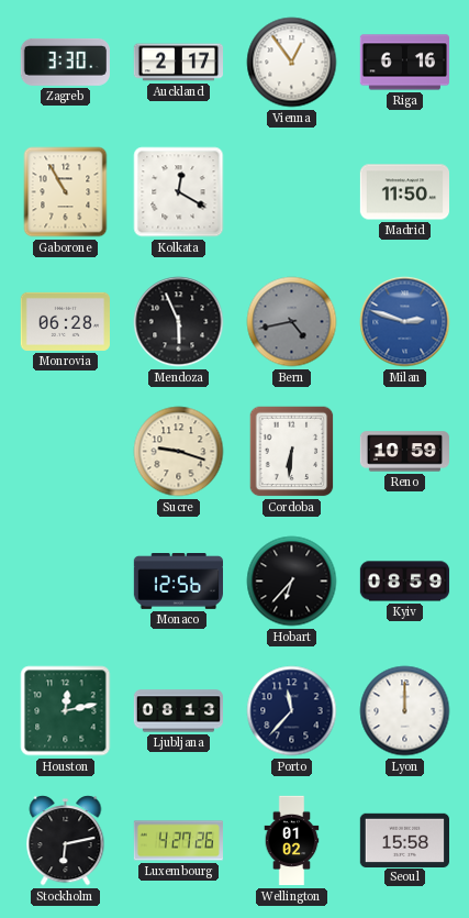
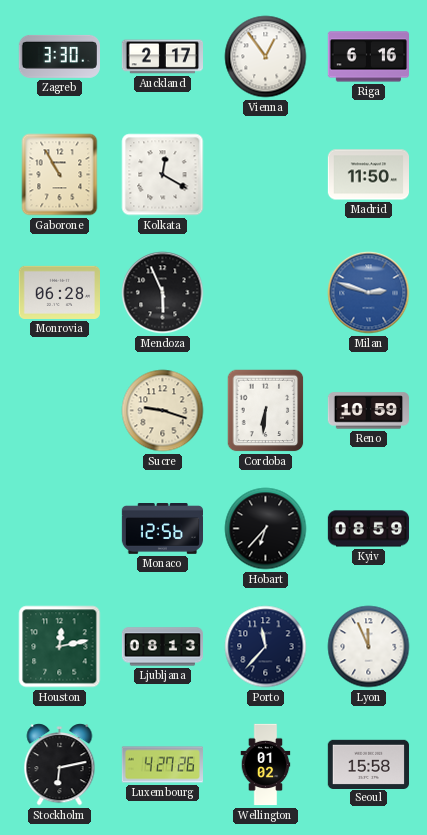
Bern: 4:43 -> none (292, 322)
Lyon: 12:00 -> 11:56 (369, 647)
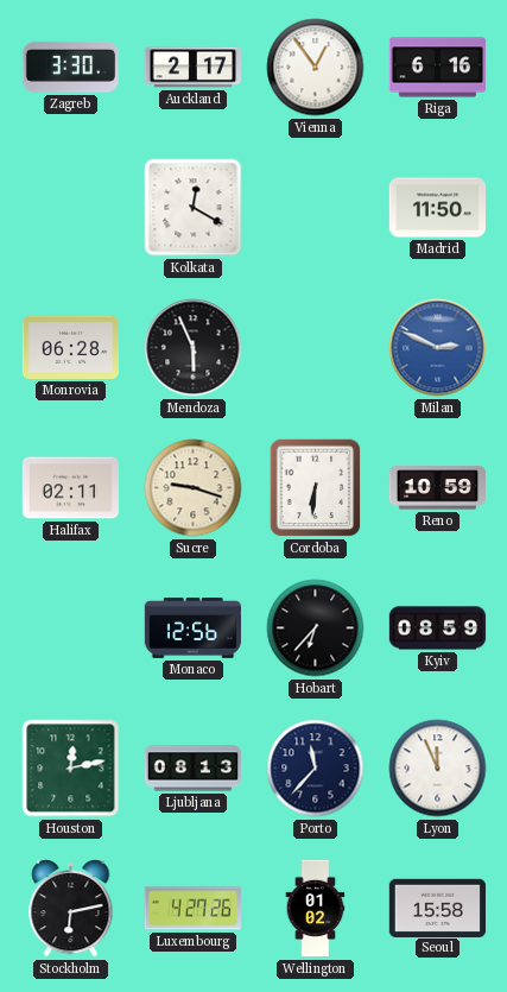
Gaborone: 10:55 -> none (60, 175)
Milan: 2:48 -> 2:49 (438, 348)
Halifax: none -> 02:11 (70, 488)
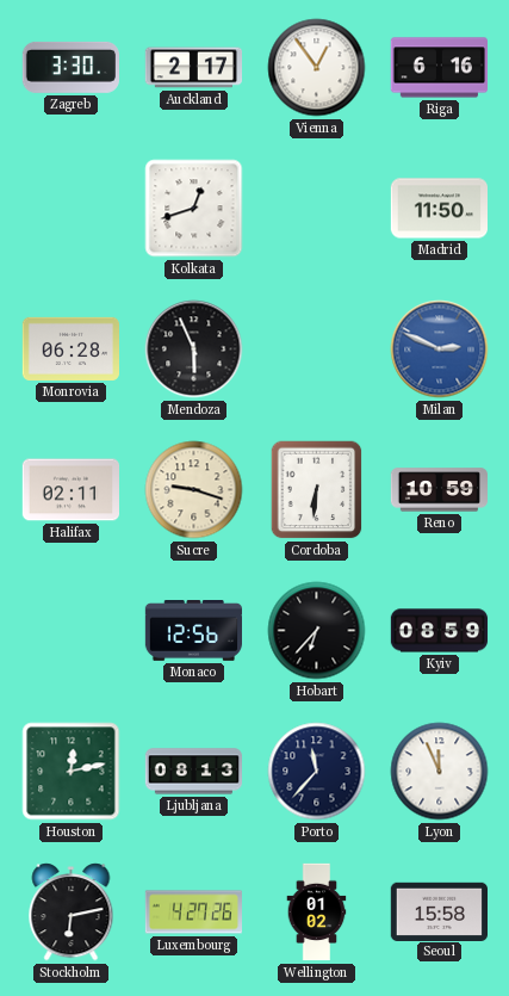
Kolkata: 12:20 -> 12:42 (194, 209)
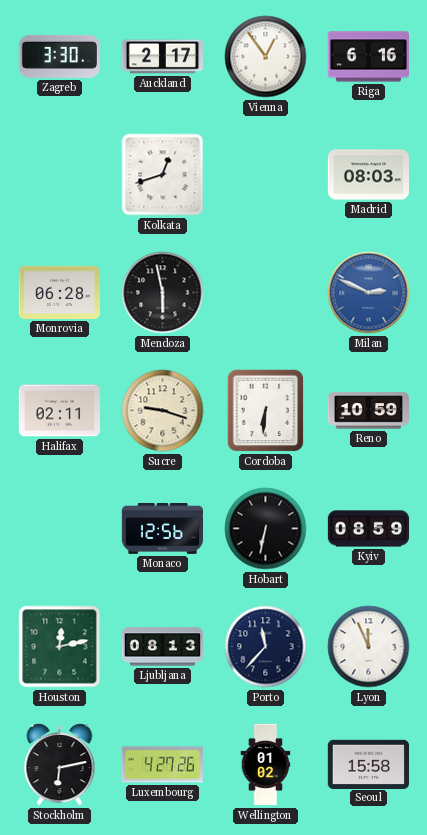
Madrid: 11:50 -> 08:03 (368, 175)
Mendoza: 5:56 -> 5:58 (163, 293)
Hobart: 6:37 -> 6:32 (266, 529)
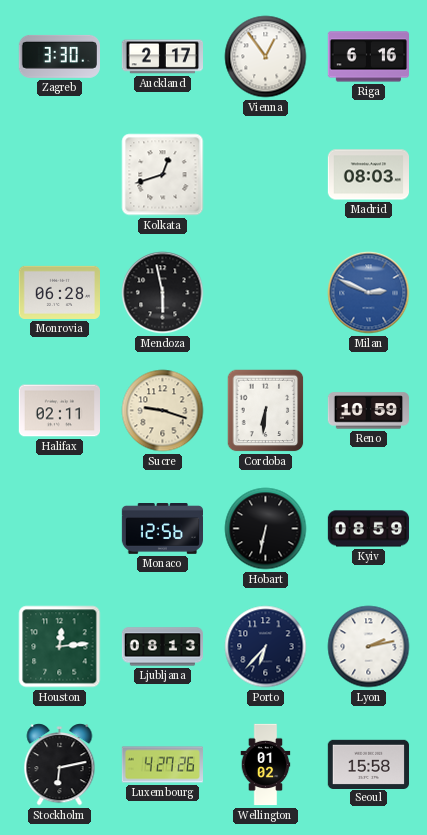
Houston: 12:13 -> 12:14 (60, 647)
Porto: 11:37 -> 6:37 (266, 647)
Lyon: 11:56 -> 2:13 (369, 647)
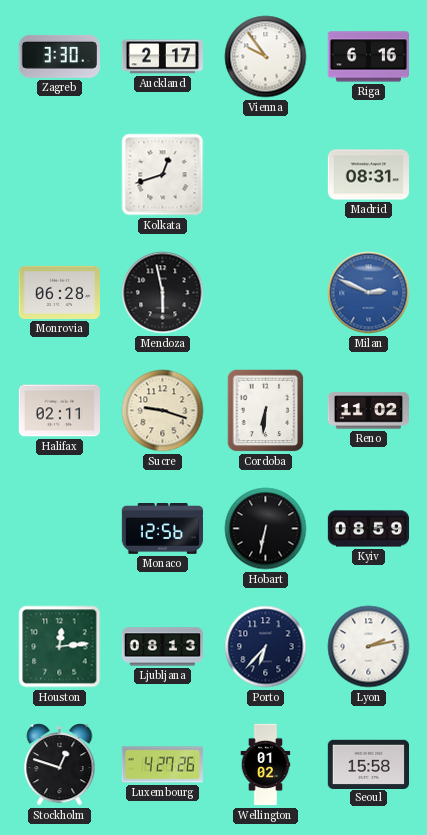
Vienna: 12:54 -> 9:54 (266, 57)
Madrid: 08:03 -> 08:31 (368, 175)
Reno: 10:59 -> 11:02 (368, 411)
Stockholm: 6:13 -> 12:48 (60, 765)
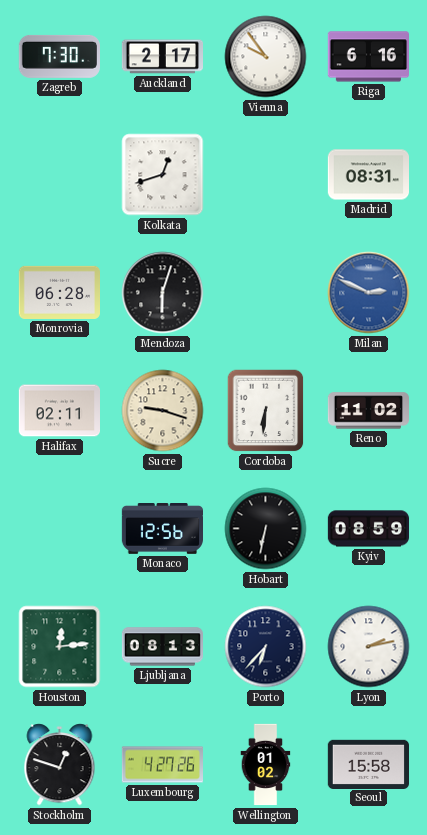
Zagreb: 3:30 -> 7:30 (59, 56)
Mendoza: 5:58 -> 6:03 (163, 293)
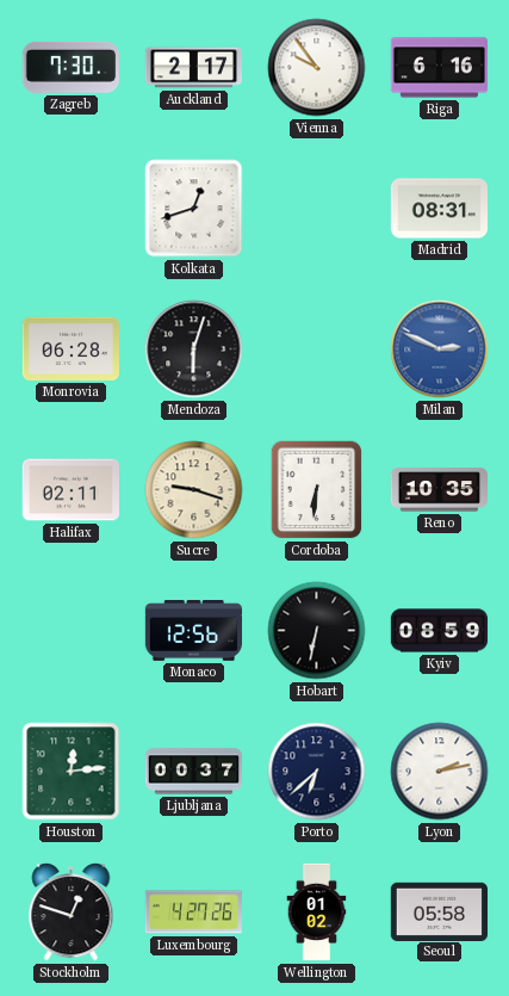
Reno: 11:02 -> 10:35 (439, 490)
Ljubljana: 08:13 -> 00:37 (193, 772)
Porto: 6:37 -> 6:38 (317, 772)
Seoul: 15:58 -> 05:58 (439, 911)
